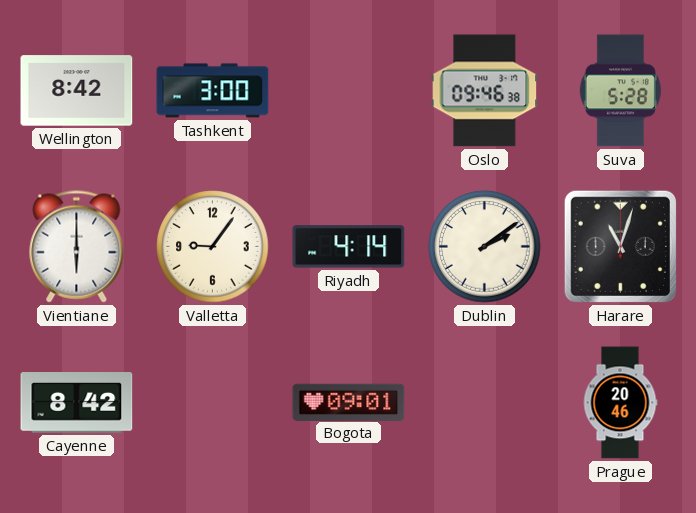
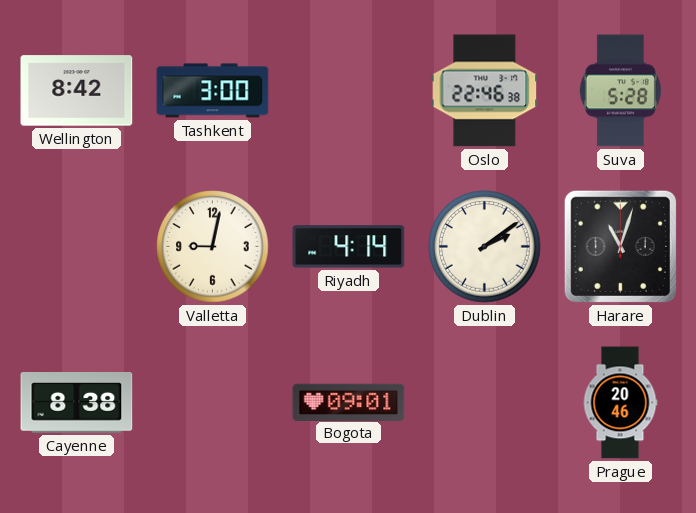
Oslo: 09:46 -> 22:46 (485, 91)
Vientiane: 6:00 -> none (77, 247)
Valletta: 9:06 -> 9:02 (213, 247)
Cayenne: 8:42 -> 8:38 (77, 403)
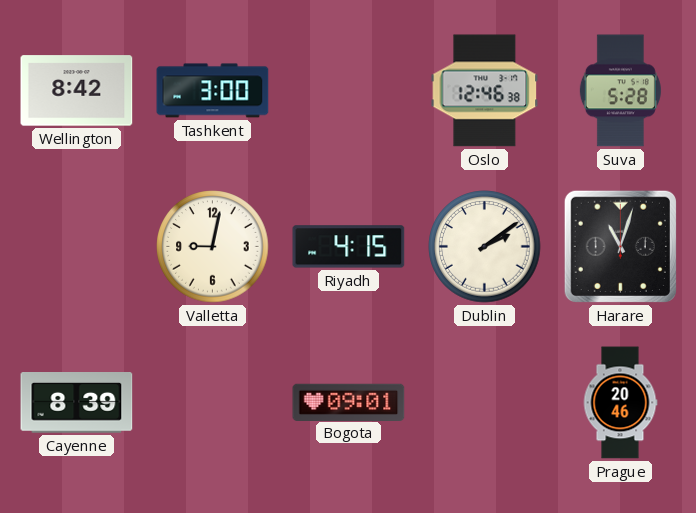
Oslo: 22:46 -> 12:46 (485, 91)
Riyadh: 4:14 -> 4:15 (349, 247)
Cayenne: 8:38 -> 8:39 (77, 403)
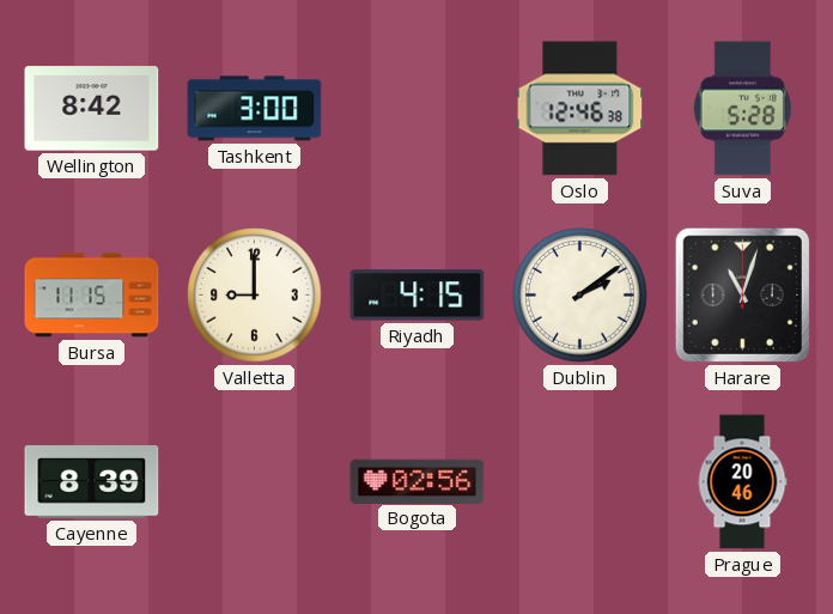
Bursa: none -> 11:15 (92, 296)
Valletta: 9:02 -> 9:00 (255, 296)
Bogota: 09:01 -> 02:56 (418, 481)
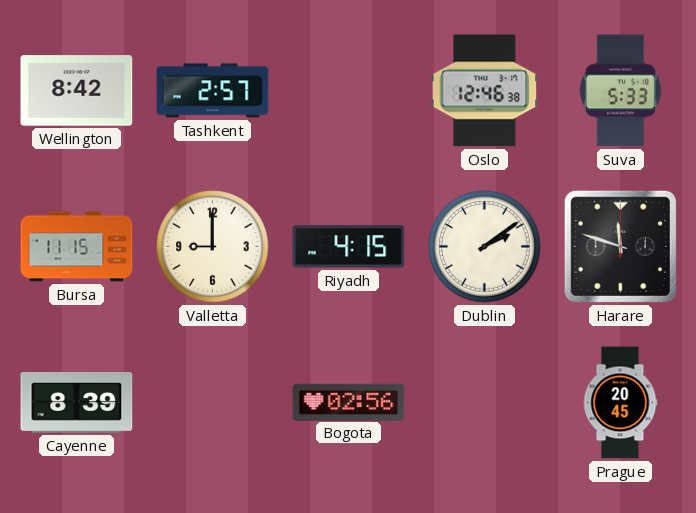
Tashkent: 3:00 -> 2:57 (213, 91)
Suva: 5:28 -> 5:33 (620, 91)
Harare: 11:03 -> 11:48 (620, 246)
Prague: 20:46 -> 20:45 (620, 403)
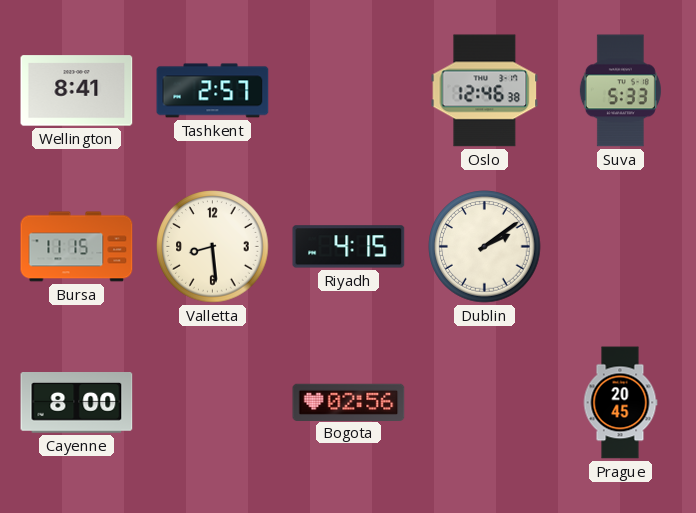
Wellington: 8:42 -> 8:41 (77, 91)
Valletta: 9:00 -> 8:29 (213, 247)
Harare: 11:48 -> none (620, 246)
Cayenne: 8:39 -> 8:00 (77, 403)
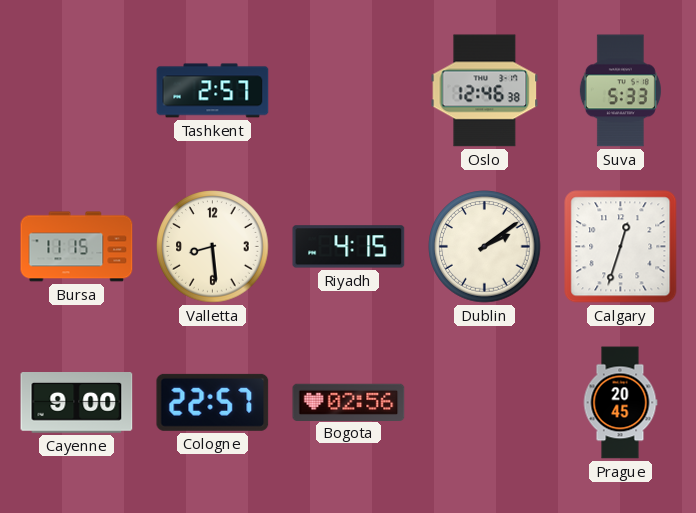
Wellington: 8:41 -> none (77, 91)
Calgary: none -> 12:33 (621, 247)
Cayenne: 8:00 -> 9:00 (77, 403)
Cologne: none -> 22:57 (213, 402)
